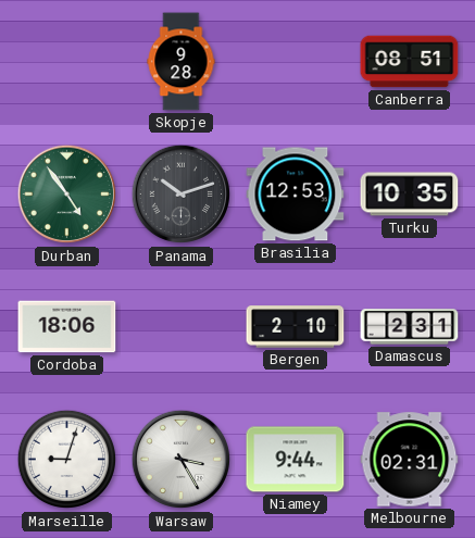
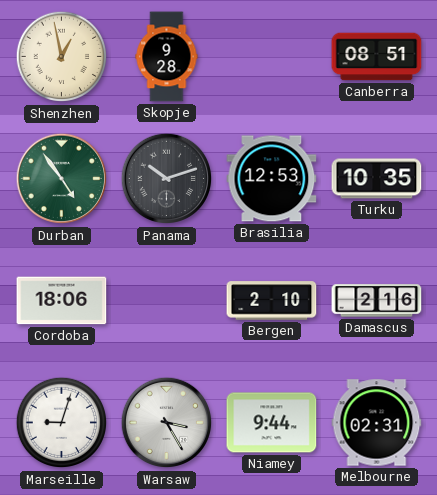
Shenzhen: none -> 12:58 (62, 57)
Damascus: 2:31 -> 2:16 (377, 301)
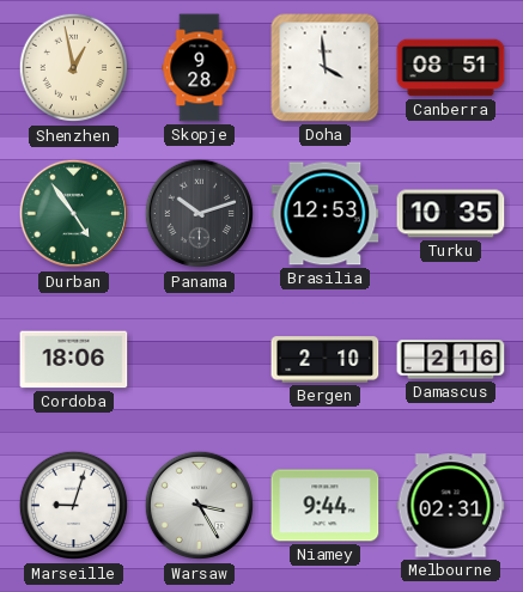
Doha: none -> 3:59 (326, 68)
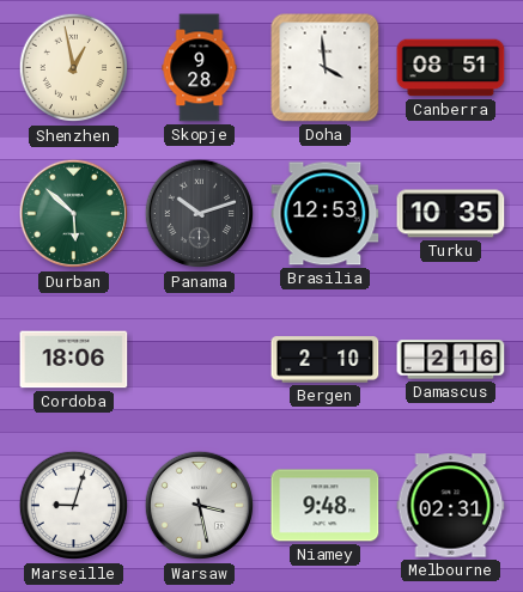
Durban: 4:54 -> 5:52 (74, 214)
Warsaw: 3:25 -> 3:28 (200, 506)
Niamey: 9:44 -> 9:48 (326, 506)
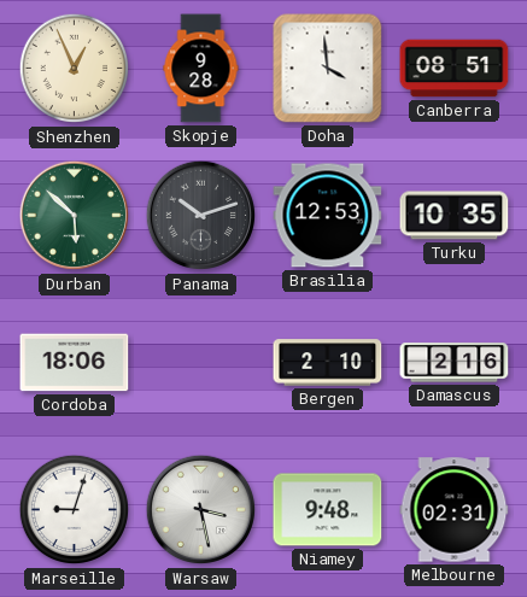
Shenzhen: 12:58 -> 12:56 (75, 69)
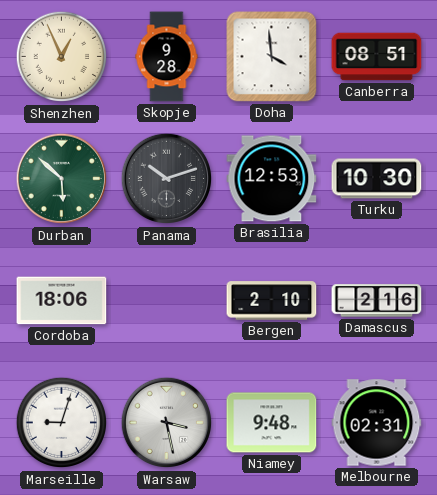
Turku: 10:35 -> 10:30 (377, 179)
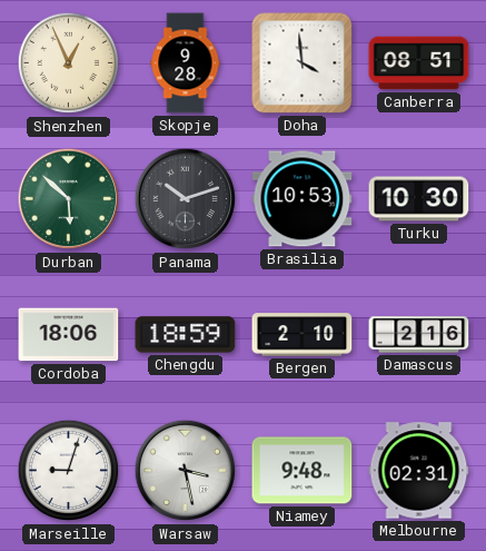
Brasilia: 12:53 -> 10:53 (302, 199)
Chengdu: none -> 18:59 (186, 335)
